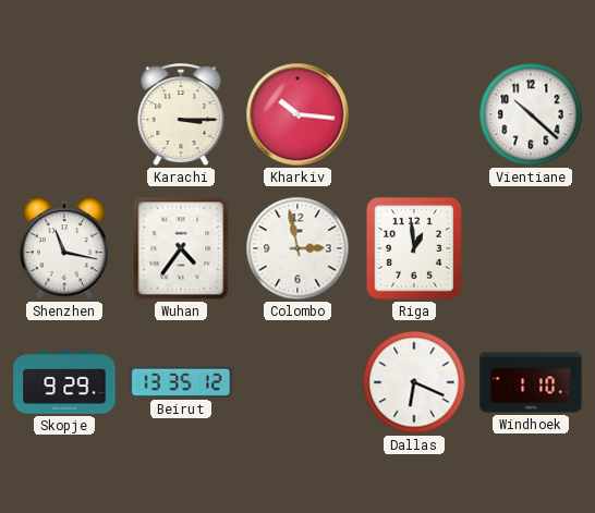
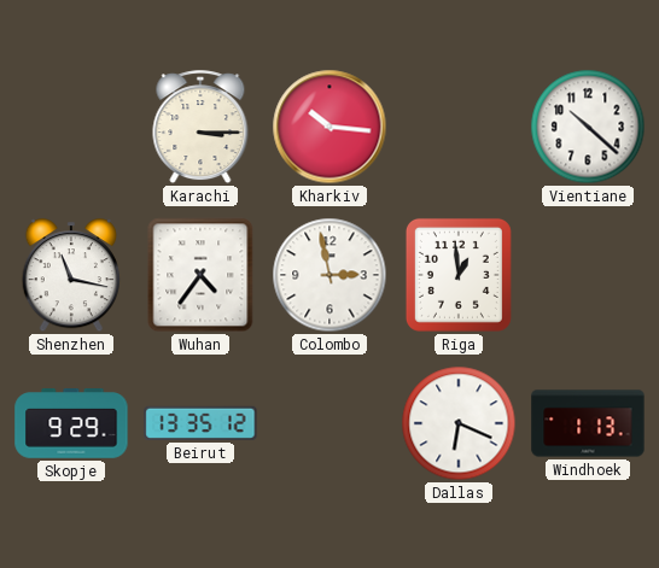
Windhoek: 1:10 -> 1:13 (588, 423)
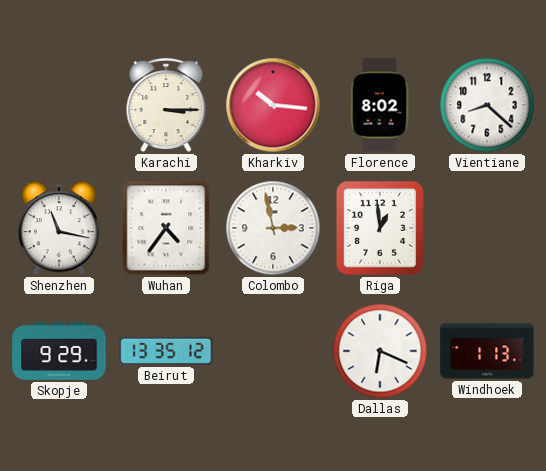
Florence: none -> 8:02 (380, 105)
Vientiane: 10:22 -> 8:22 (487, 105)
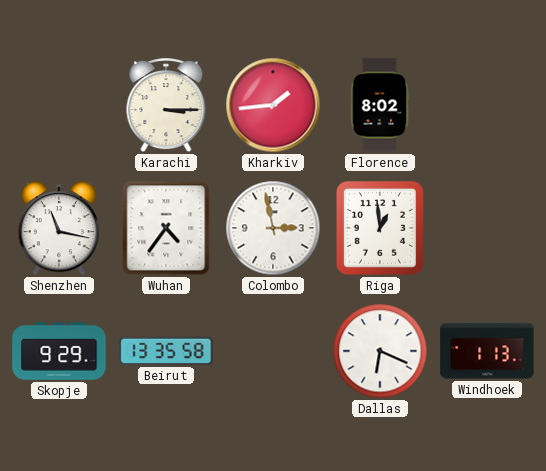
Kharkiv: 10:16 -> 1:44 (273, 105)
Vientiane: 8:22 -> none (487, 105)
Beirut: 13:35:12 -> 13:35:58 (166, 351)
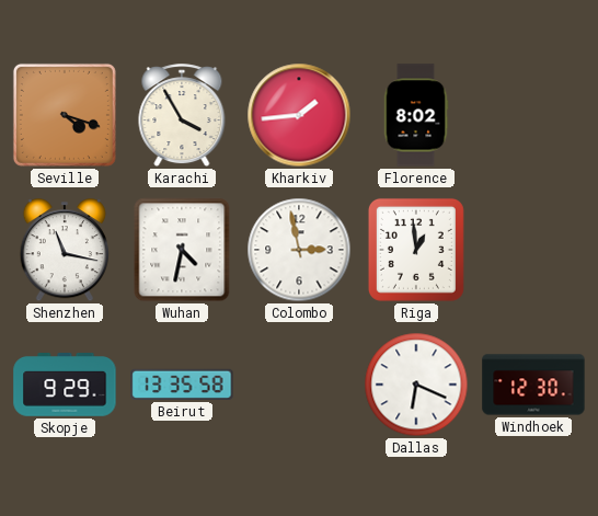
Seville: none -> 4:18 (65, 115)
Karachi: 3:15 -> 3:55 (182, 116)
Wuhan: 4:36 -> 4:32 (182, 250)
Windhoek: 1:13 -> 12:30 (533, 385)
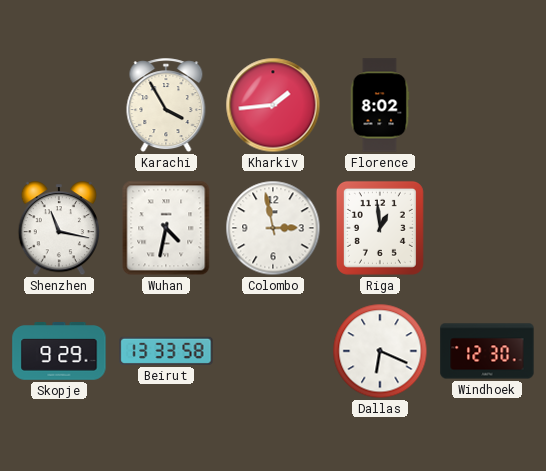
Seville: 4:18 -> none (65, 115)
Beirut: 13:35 -> 13:33 (166, 351)
